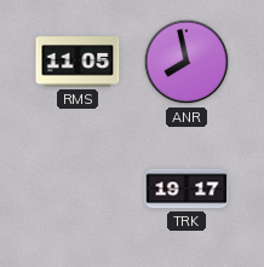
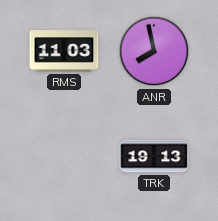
RMS: 11:05 -> 11:03 (64, 51)
TRK: 19:17 -> 19:13 (154, 156)
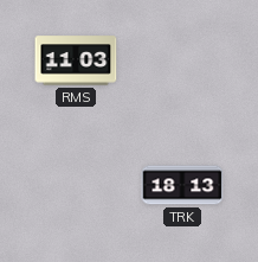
ANR: 7:58 -> none (154, 51)
TRK: 19:13 -> 18:13 (182, 185)
